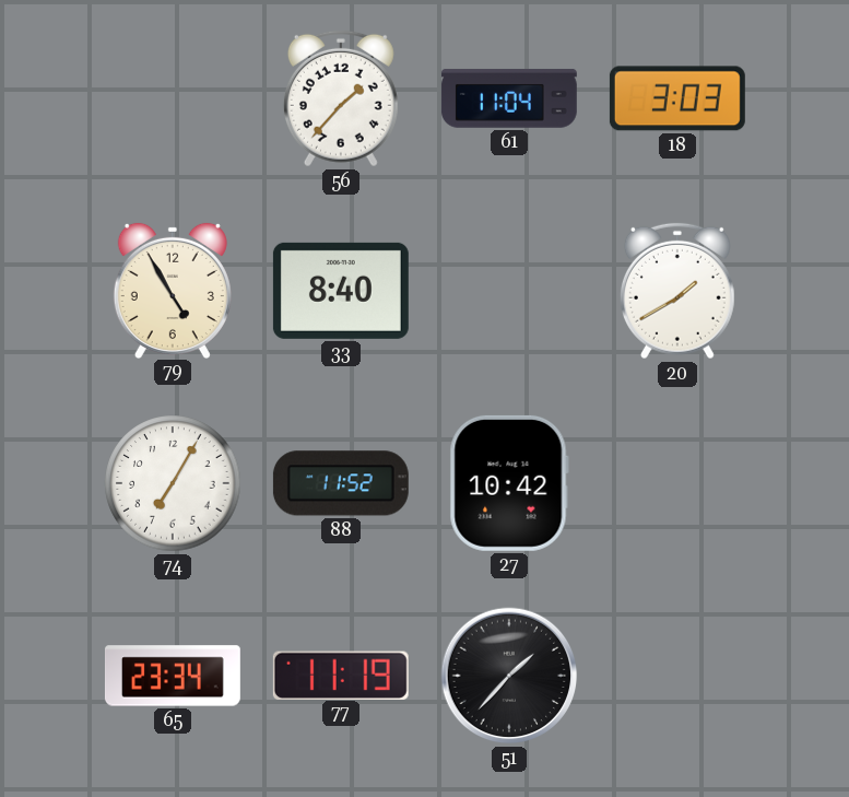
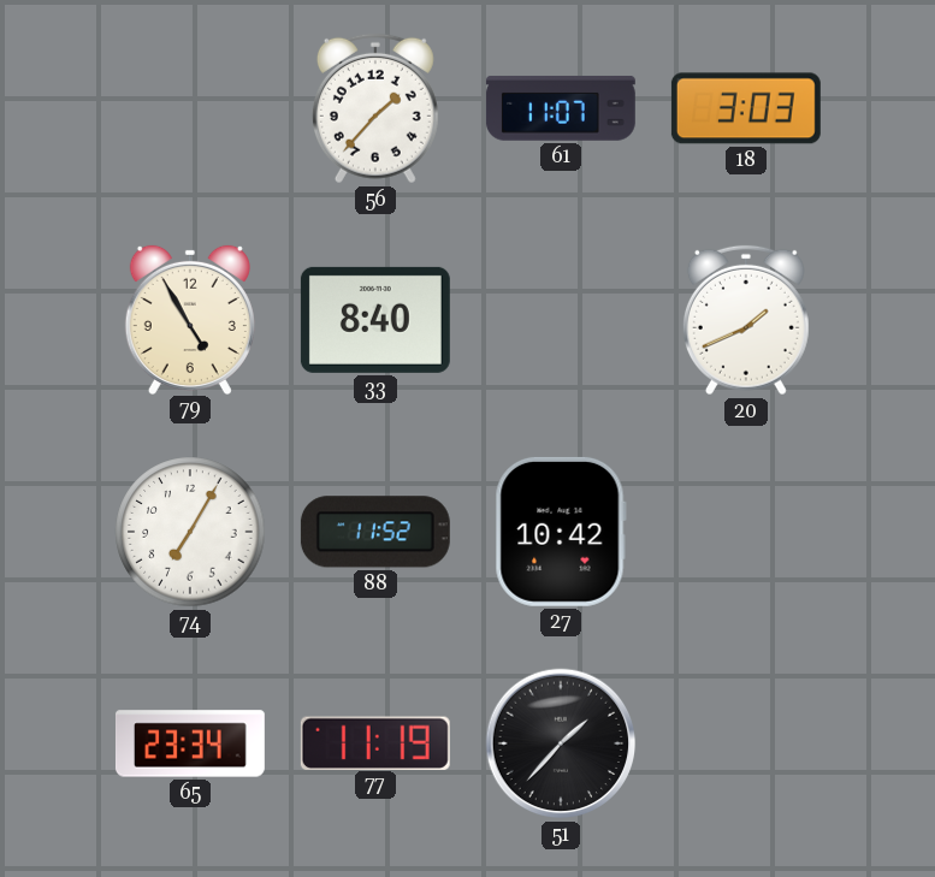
61: 11:04 -> 11:07 (561, 108)
20: 1:40 -> 1:41 (746, 320)
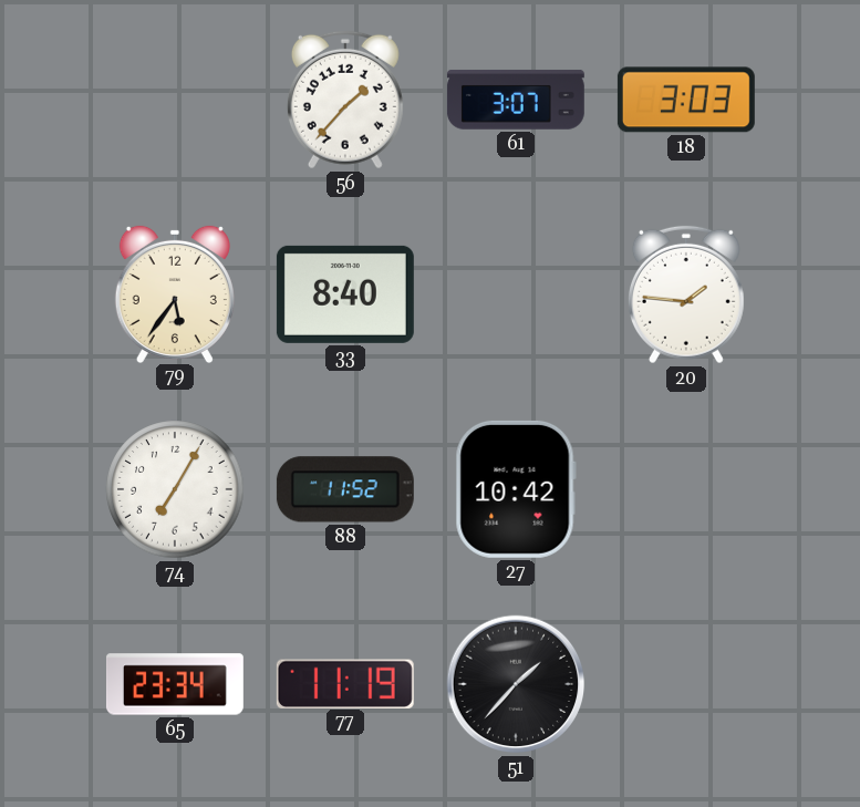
61: 11:07 -> 3:07 (516, 100)
79: 4:55 -> 5:36 (175, 293)
20: 1:41 -> 1:46 (686, 294)
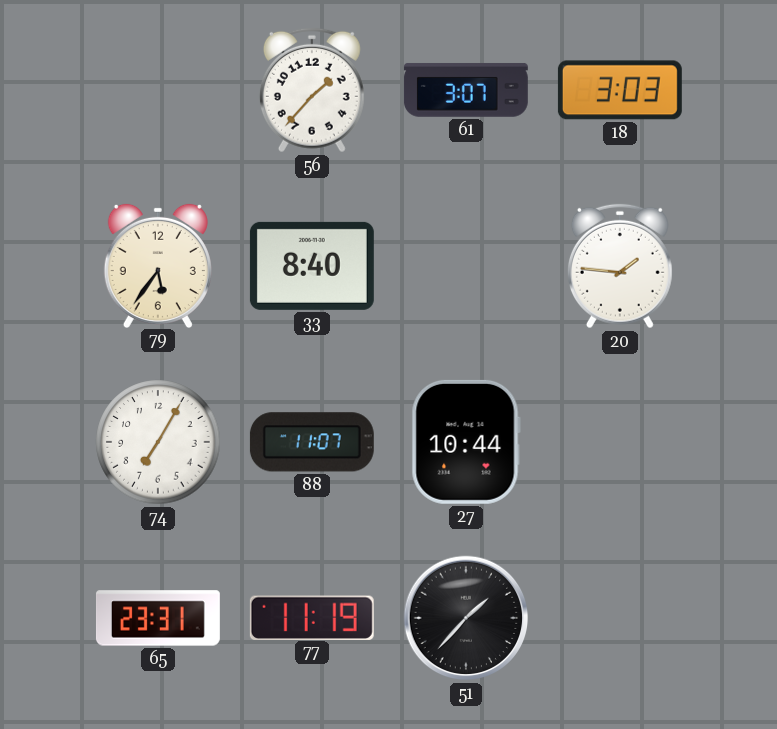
88: 11:52 -> 11:07 (312, 442)
27: 10:42 -> 10:44 (466, 442)
65: 23:34 -> 23:31 (158, 618)
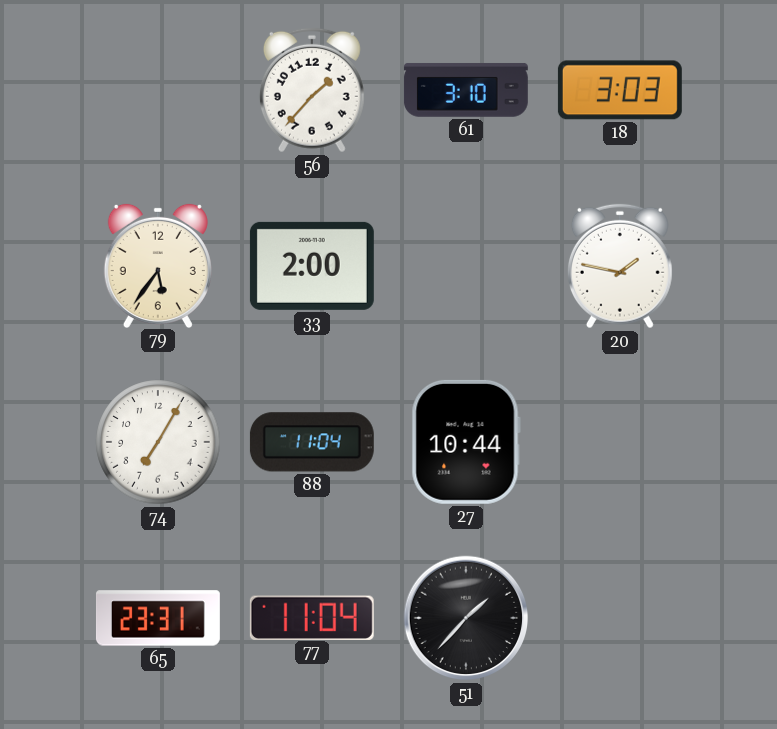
61: 3:07 -> 3:10 (466, 90)
33: 8:40 -> 2:00 (312, 266)
20: 1:46 -> 1:47 (620, 266)
88: 11:07 -> 11:04 (312, 442)
77: 11:19 -> 11:04 (312, 617)
